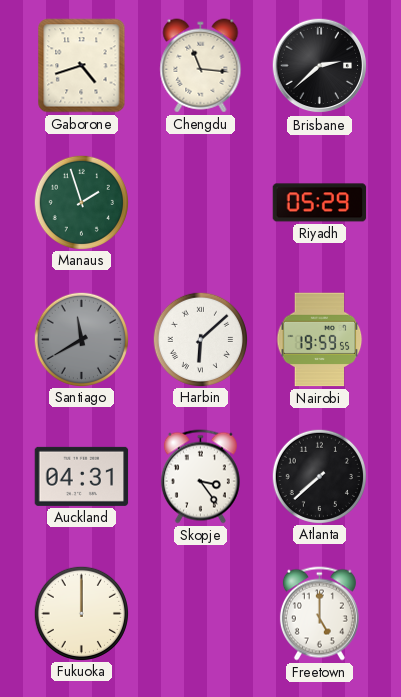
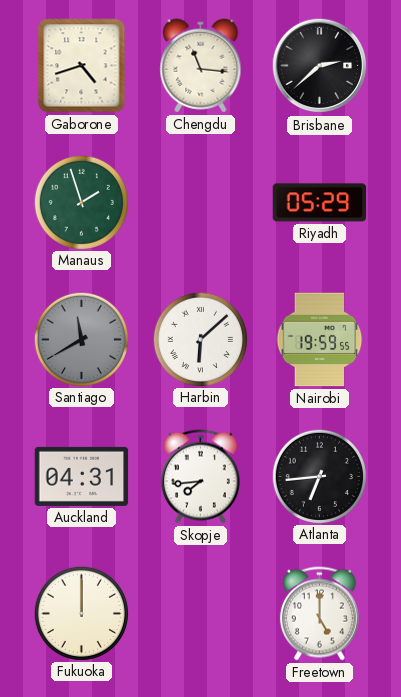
Skopje: 3:24 -> 7:44 (200, 477)
Atlanta: 7:38 -> 6:44 (319, 476)
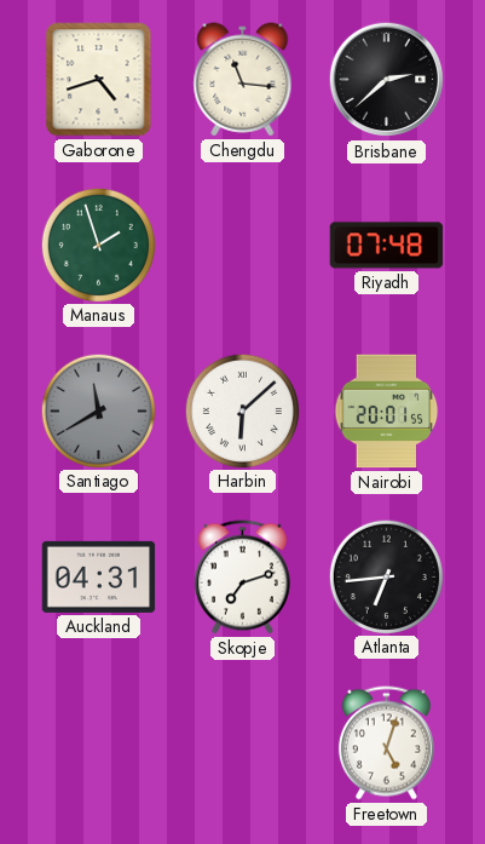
Riyadh: 05:29 -> 07:48 (387, 246)
Nairobi: 19:59 -> 20:01 (387, 412)
Skopje: 7:44 -> 7:12 (242, 578)
Fukuoka: 12:00 -> none (81, 613)
Freetown: 5:00 -> 5:03 (386, 743)
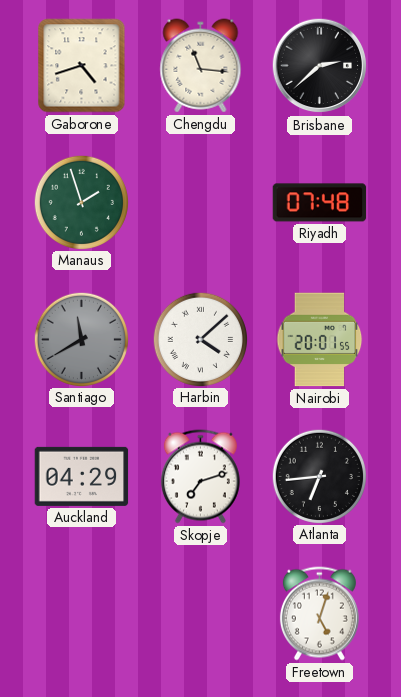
Harbin: 6:08 -> 4:08 (200, 339)
Auckland: 04:31 -> 04:29 (82, 476)
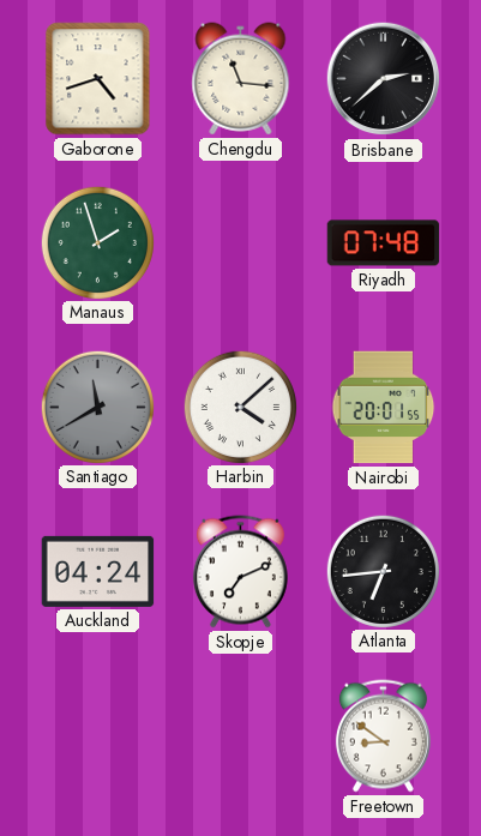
Auckland: 04:29 -> 04:24 (98, 571)
Skopje: 7:12 -> 7:11 (240, 572)
Freetown: 5:03 -> 8:51 (383, 736)
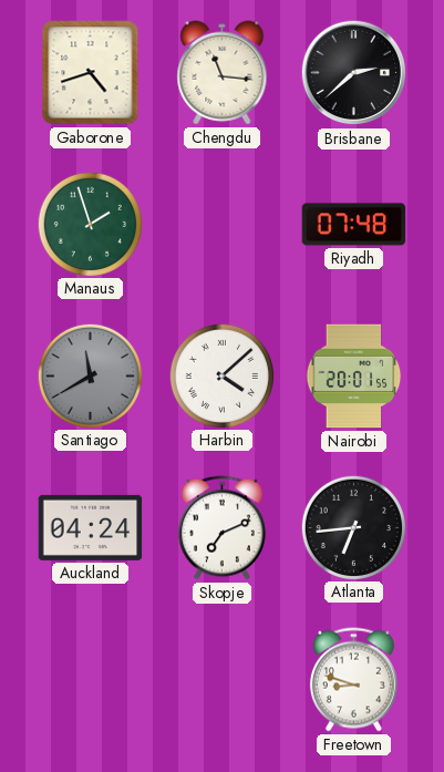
Freetown: 8:51 -> 8:48 (353, 680)
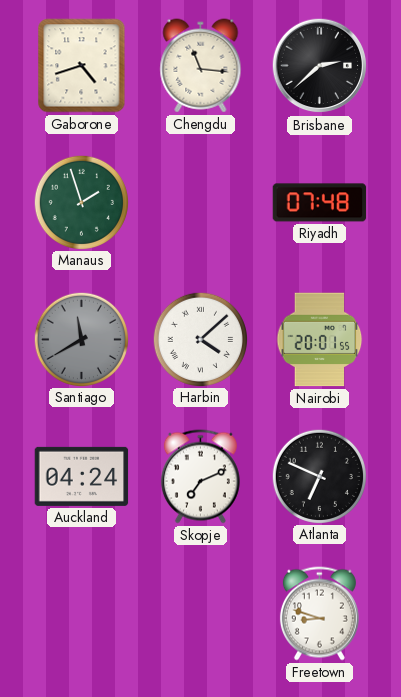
Atlanta: 6:44 -> 6:49 (319, 476)
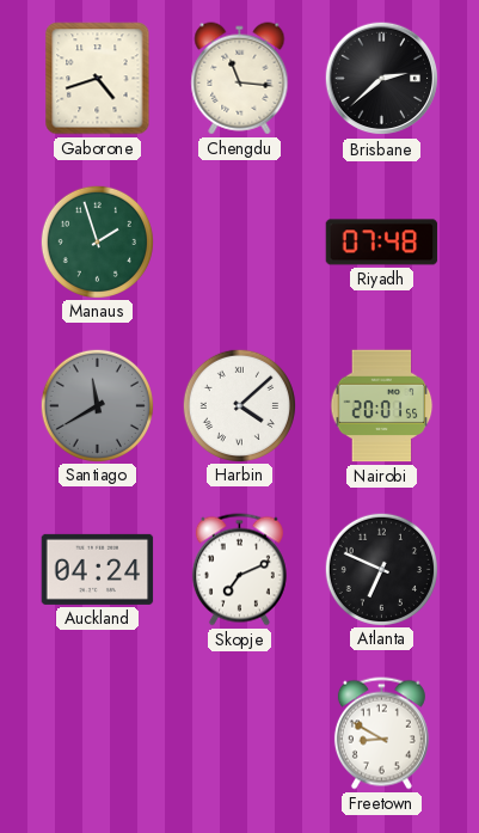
Freetown: 8:48 -> 8:50 (381, 734)
